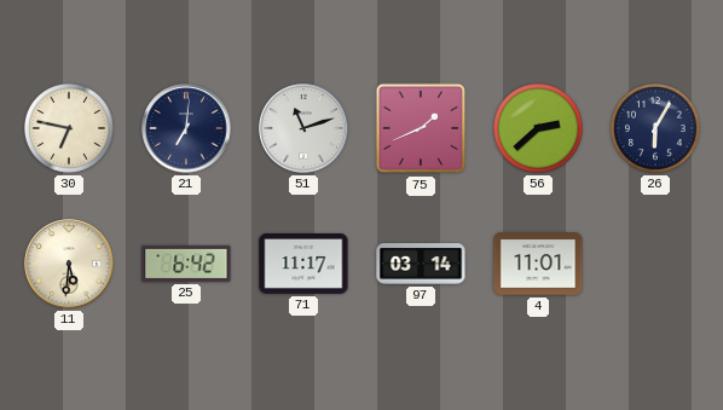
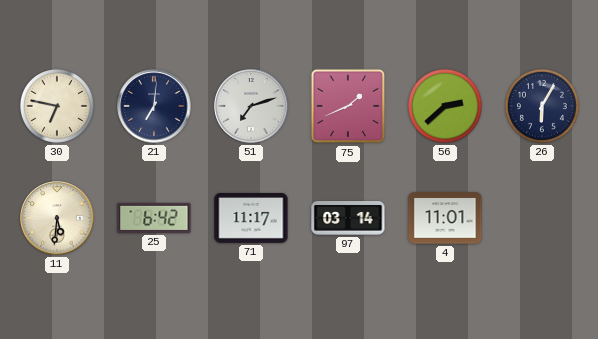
51: 11:12 -> 7:12 (251, 106)
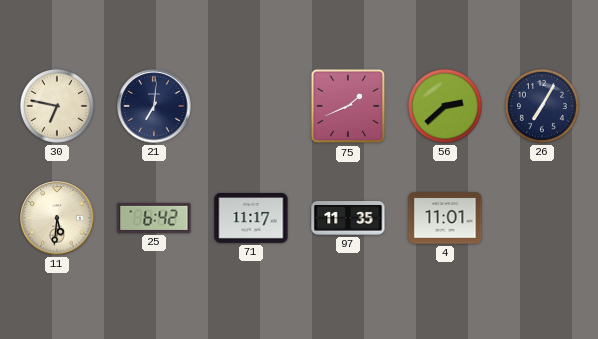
51: 7:12 -> none (251, 106)
26: 6:05 -> 7:05 (542, 106)
97: 03:14 -> 11:35 (348, 219)
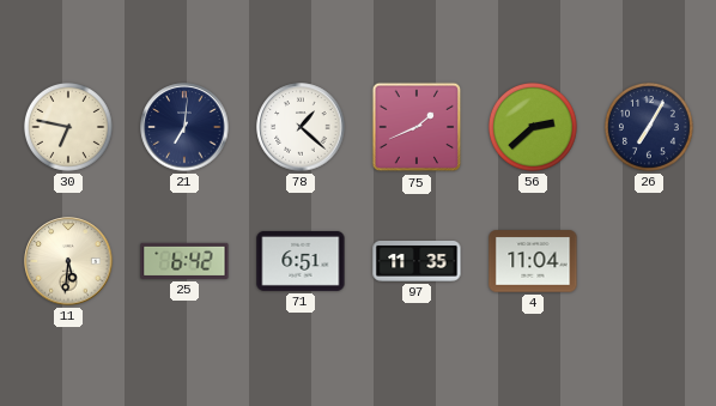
78: none -> 1:22 (301, 127)
71: 11:17 -> 6:51 (301, 261)
4: 11:01 -> 11:04 (533, 261)
